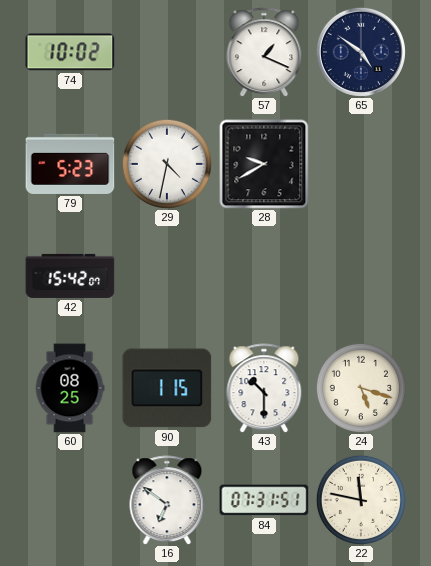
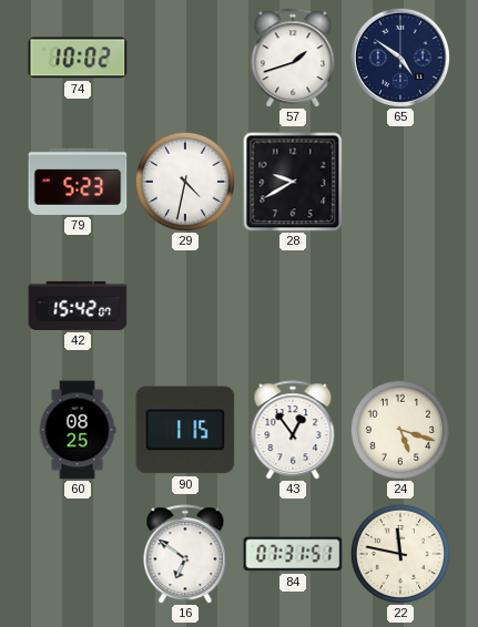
57: 1:19 -> 1:42 (293, 58)
43: 10:30 -> 12:54 (293, 430)
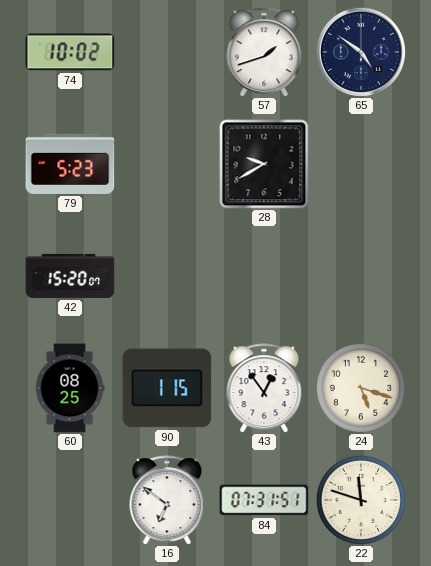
29: 4:32 -> none (185, 182)
42: 15:42 -> 15:20 (70, 276)
22: 11:47 -> 11:48 (361, 500)
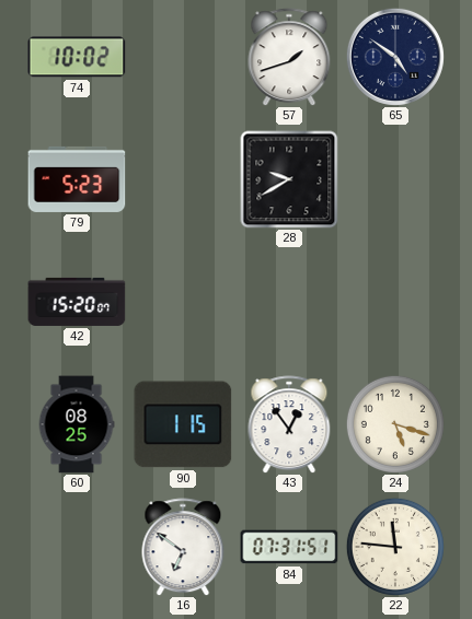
22: 11:48 -> 11:46 (395, 547)
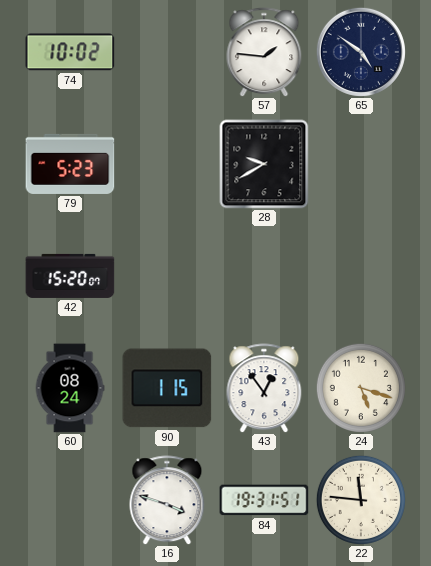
57: 1:42 -> 1:46 (264, 52)
60: 08:25 -> 08:24 (70, 388)
16: 6:51 -> 3:48 (167, 500)
84: 07:31 -> 19:31 (264, 500)
